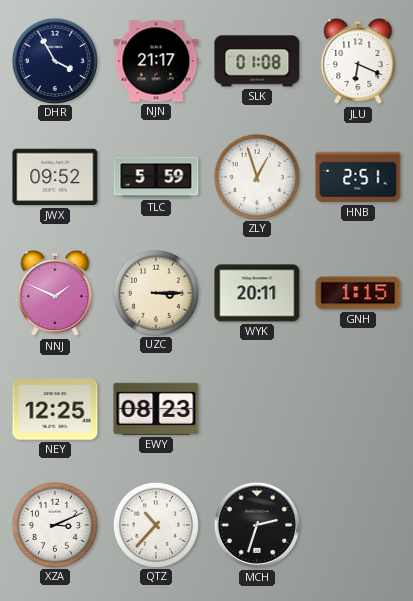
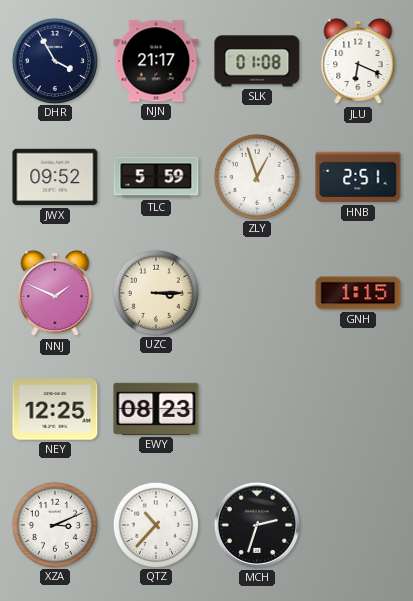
WYK: 20:11 -> none (257, 293)
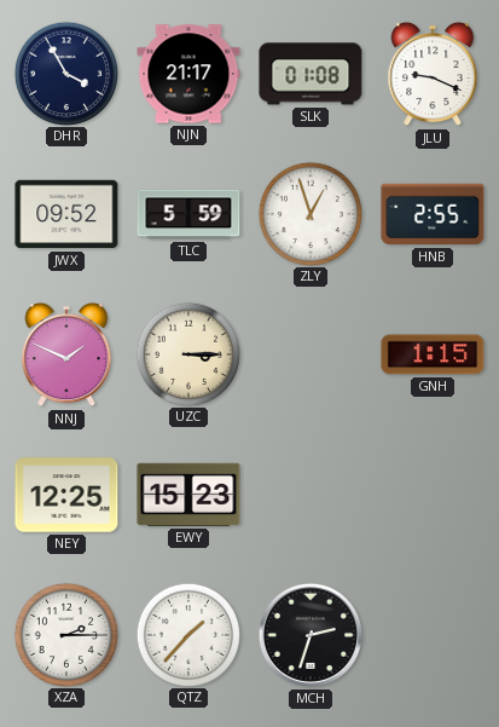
JLU: 6:19 -> 9:19 (433, 74)
HNB: 2:51 -> 2:55 (433, 214)
EWY: 08:23 -> 15:23 (188, 495)
XZA: 3:11 -> 2:15 (65, 634)
QTZ: 10:37 -> 1:37 (187, 634)
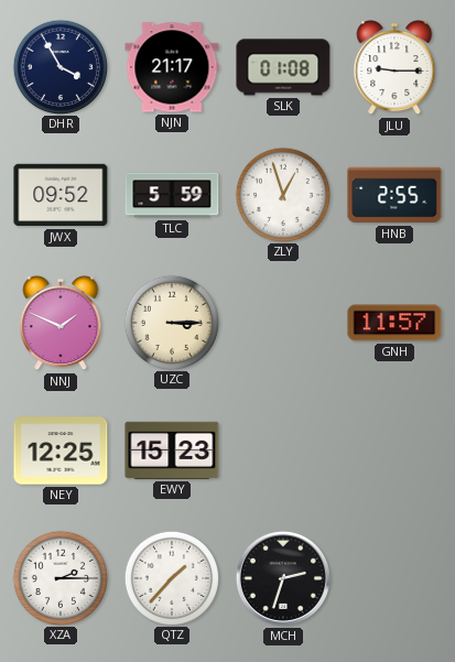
JLU: 9:19 -> 9:15 (394, 67)
GNH: 1:15 -> 11:57 (394, 323)
